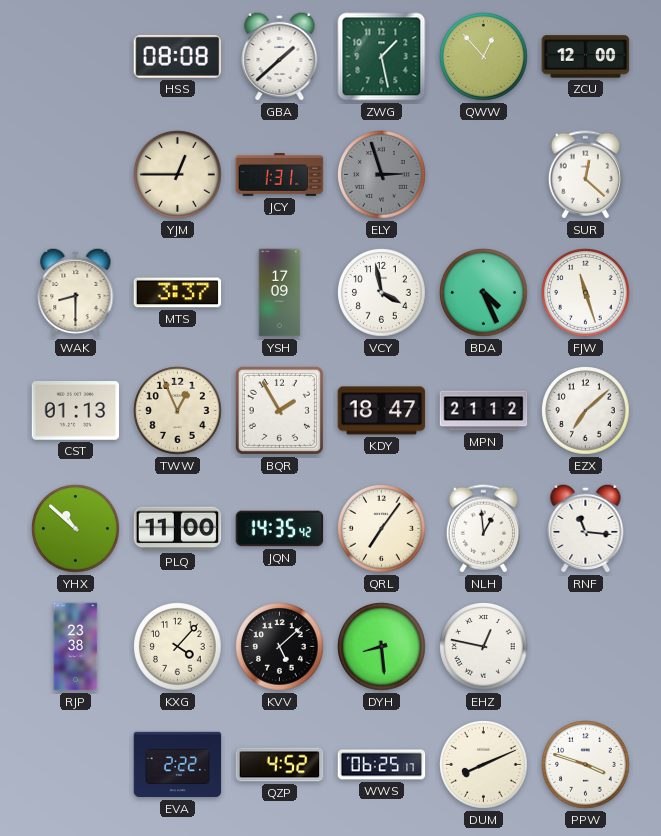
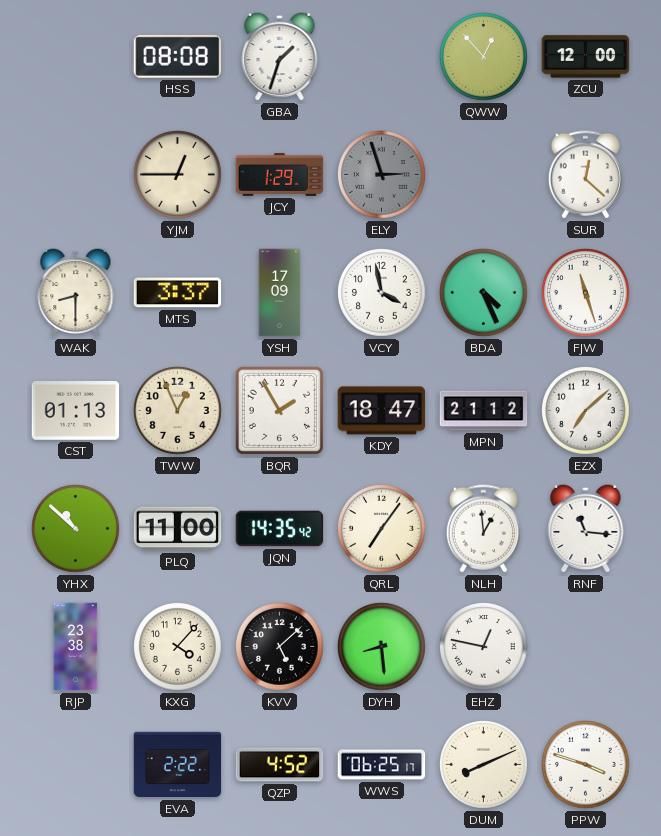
GBA: 1:38 -> 1:33 (280, 56)
ZWG: 1:28 -> none (382, 57)
JCY: 1:31 -> 1:29 (280, 175)
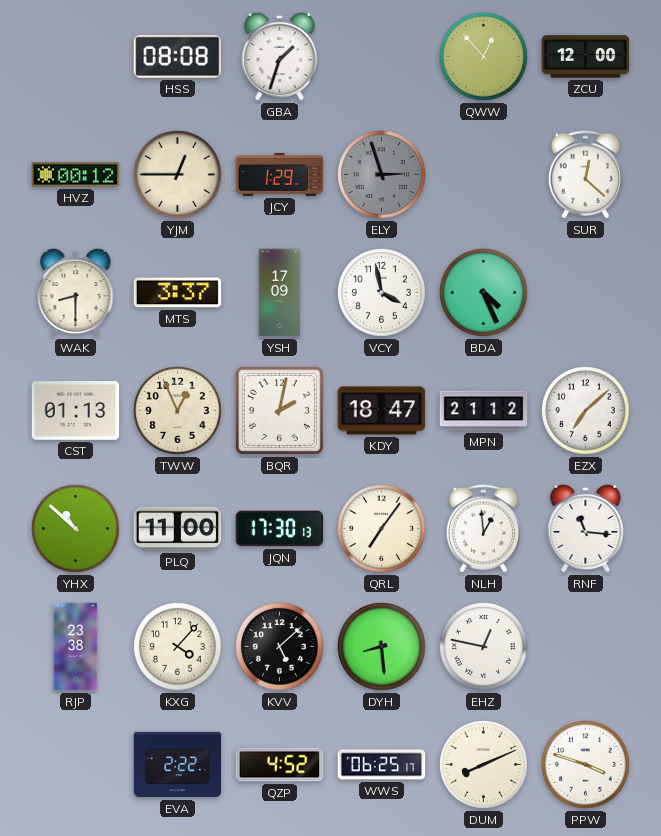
HVZ: none -> 00:12 (76, 175)
FJW: 11:27 -> none (586, 293)
BQR: 1:55 -> 2:02 (279, 410)
JQN: 14:35 -> 17:30 (280, 529)
